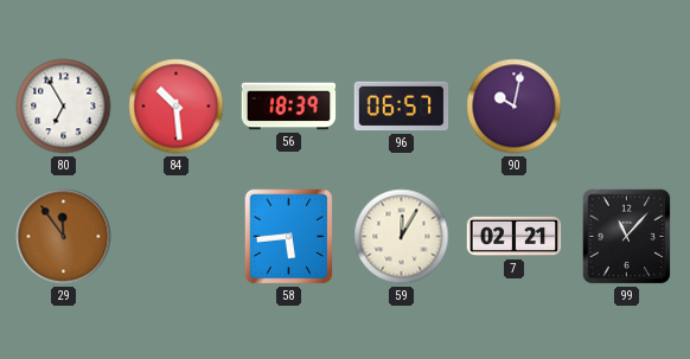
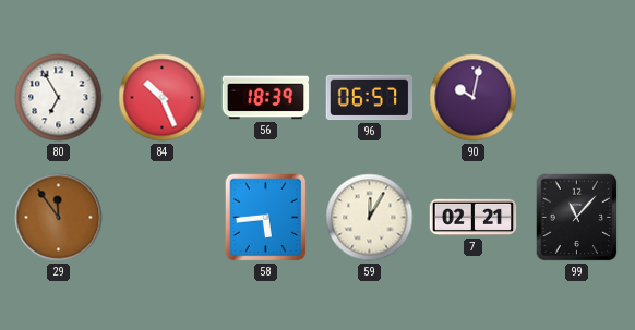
84: 10:29 -> 10:26 (163, 98)
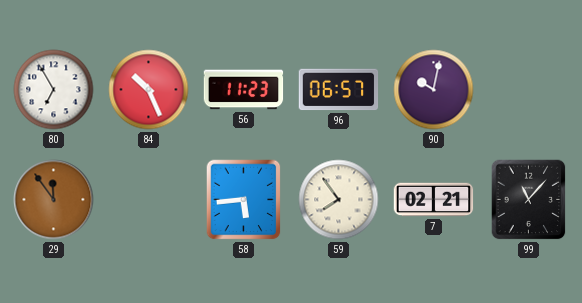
56: 18:39 -> 11:23 (244, 90)
59: 12:05 -> 7:54 (339, 200)
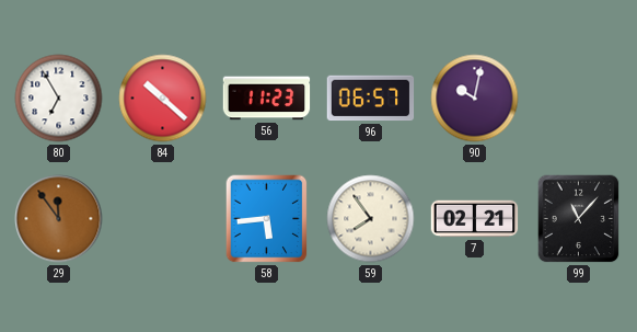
84: 10:26 -> 10:22 (163, 99)
